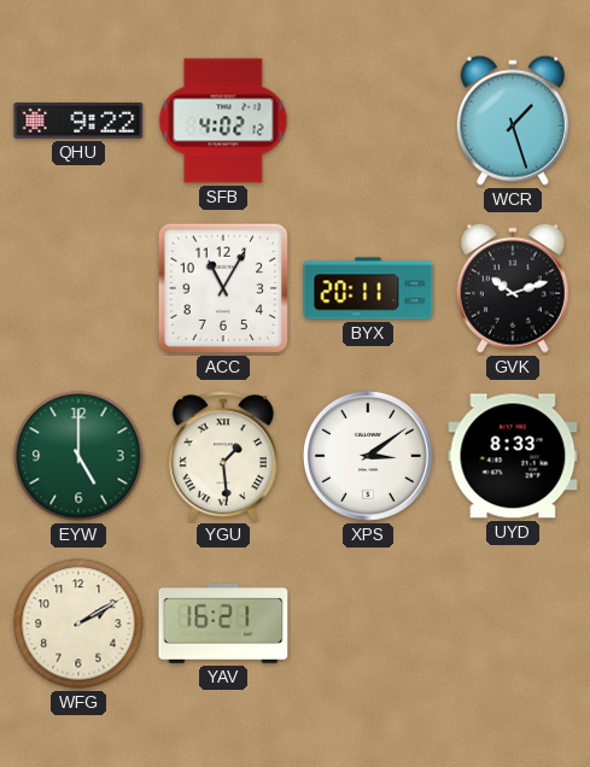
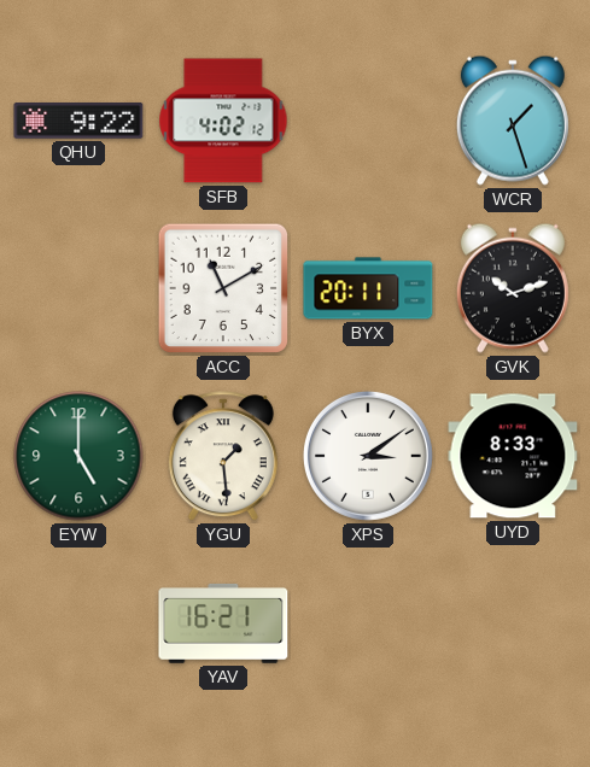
ACC: 11:05 -> 11:10 (223, 288)
WFG: 2:10 -> none (78, 623)
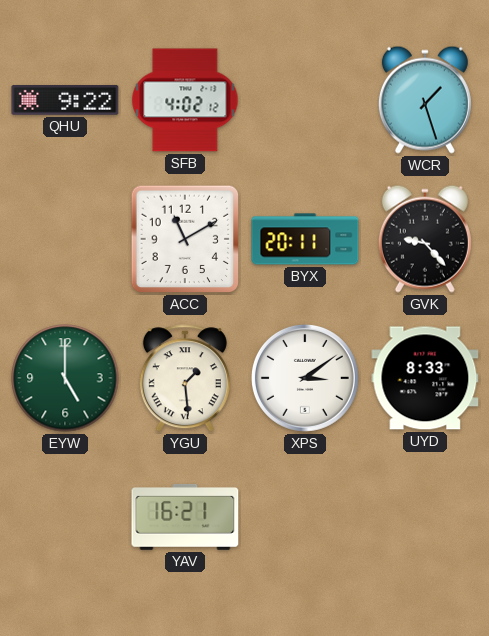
GVK: 10:12 -> 9:23 (425, 239)
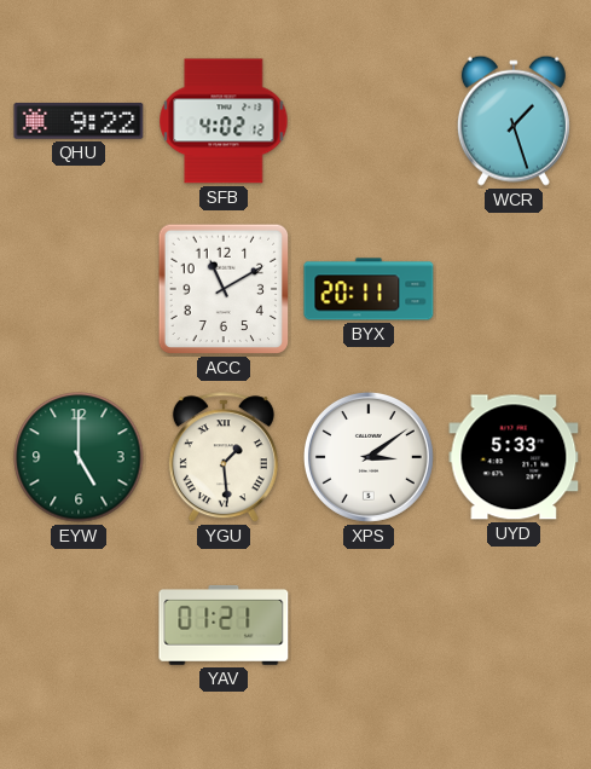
GVK: 9:23 -> none (425, 239)
UYD: 8:33 -> 5:33 (514, 457)
YAV: 16:21 -> 01:21 (224, 625)
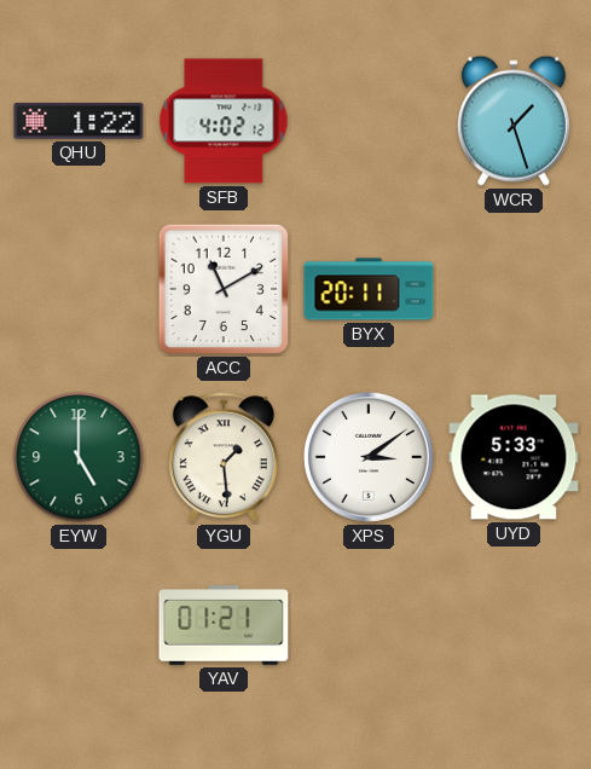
QHU: 9:22 -> 1:22 (79, 121)
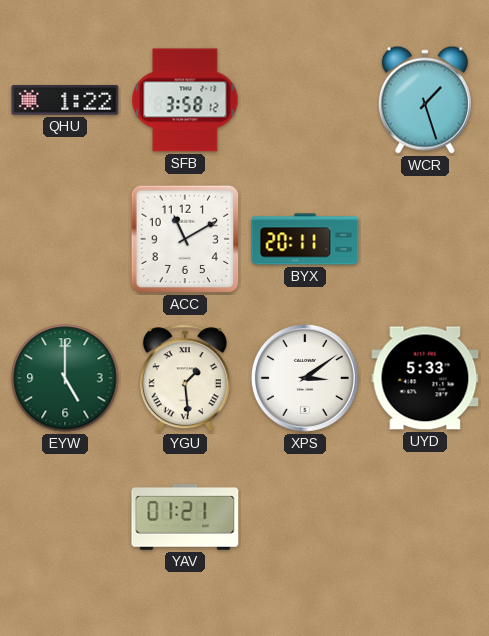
SFB: 4:02 -> 3:58 (185, 100)
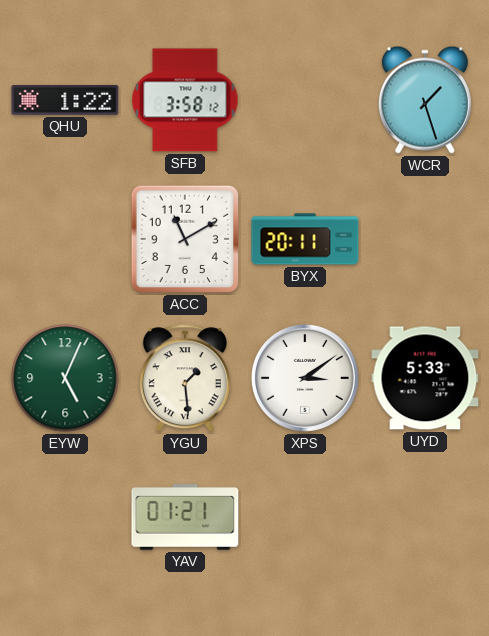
EYW: 5:00 -> 5:04 (65, 378)
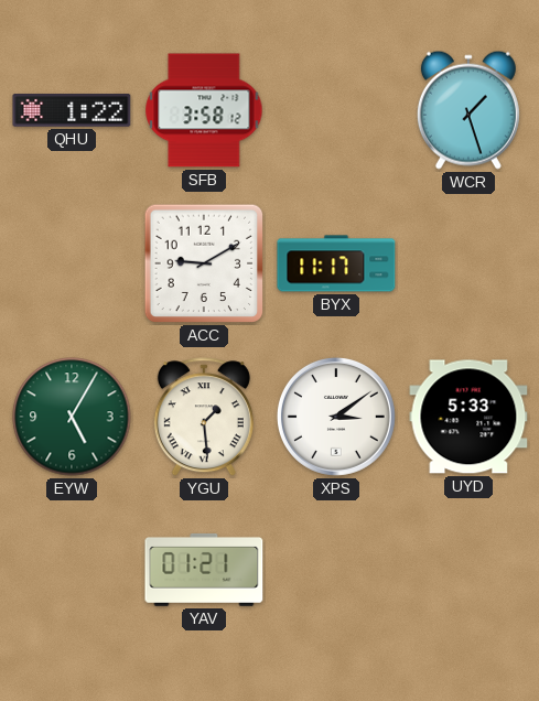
ACC: 11:10 -> 9:10 (204, 263)
BYX: 20:11 -> 11:17 (336, 263)
EYW: 5:04 -> 5:05 (72, 417)
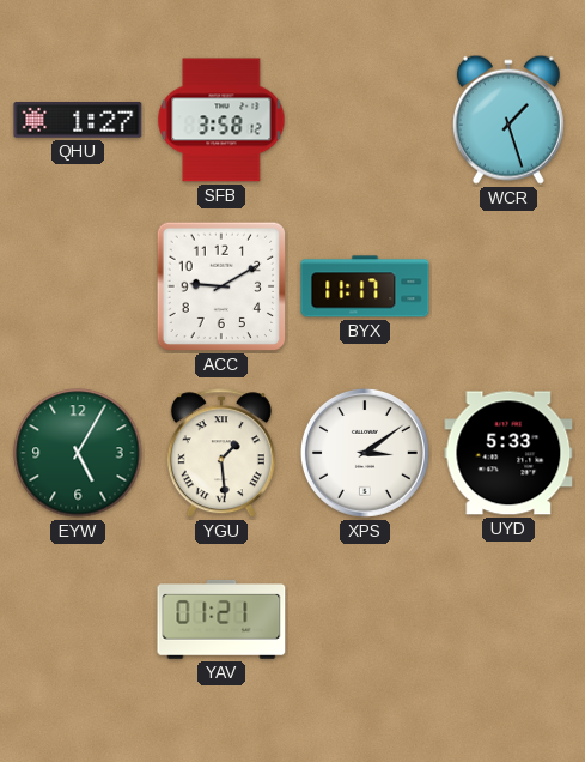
QHU: 1:22 -> 1:27 (78, 120)
